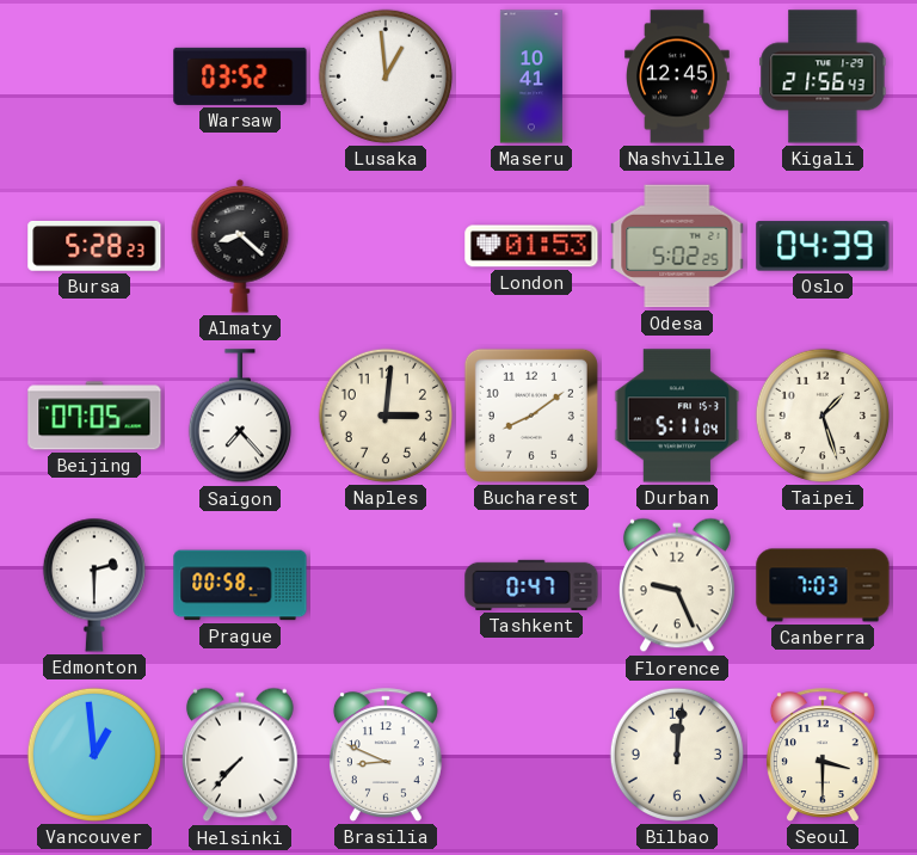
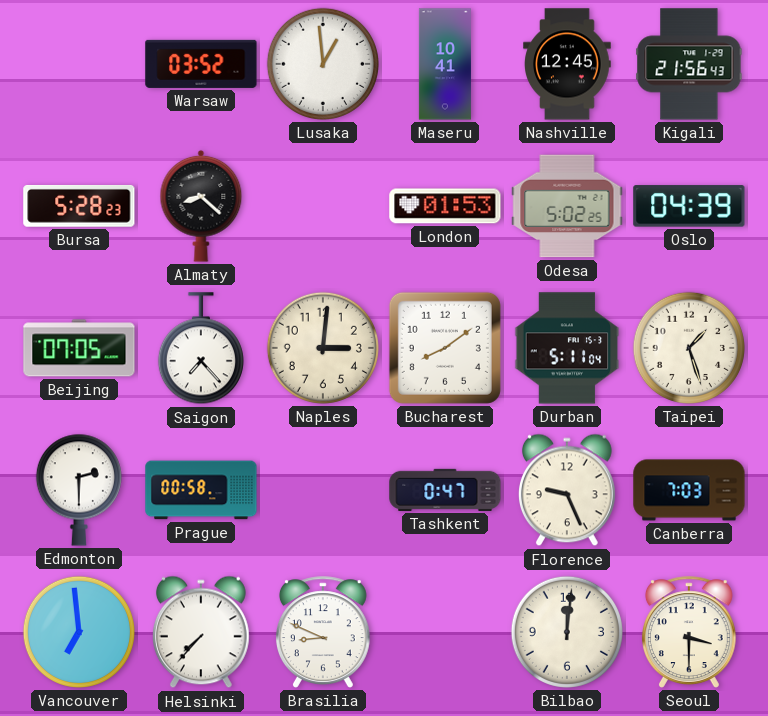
Vancouver: 12:59 -> 6:59 (79, 632)
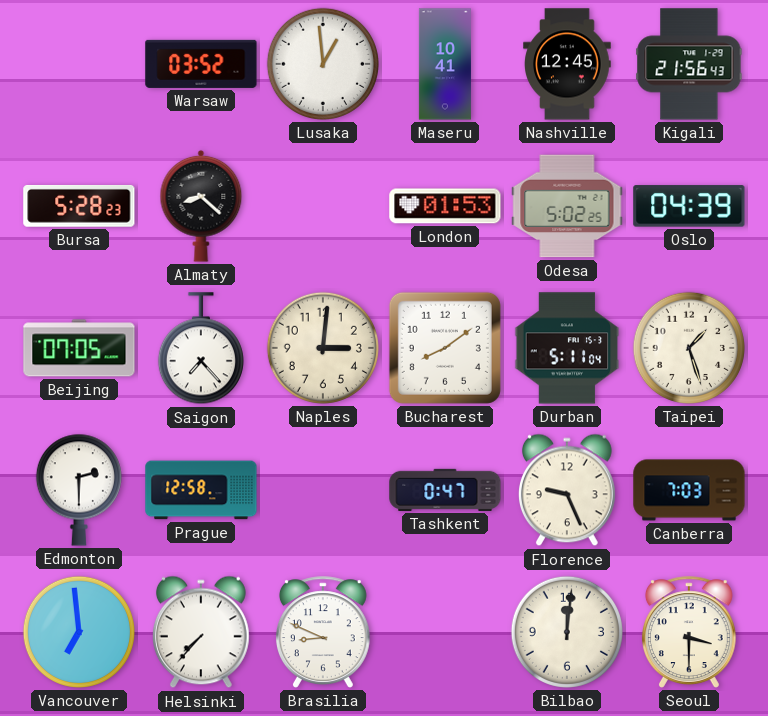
Prague: 00:58 -> 12:58 (201, 490)
